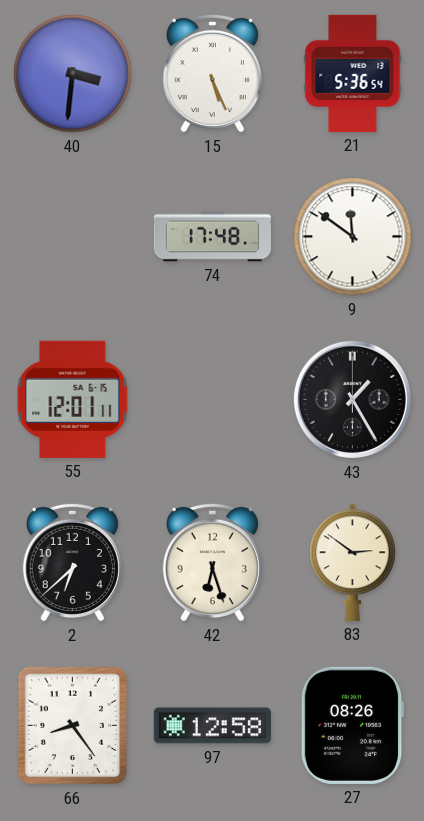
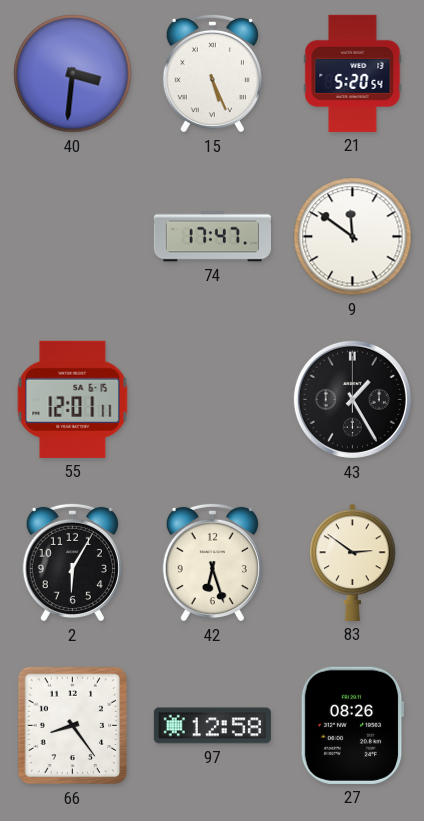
21: 5:36 -> 5:20 (353, 73)
74: 17:48 -> 17:47 (212, 237)
2: 6:38 -> 6:05 (72, 562)
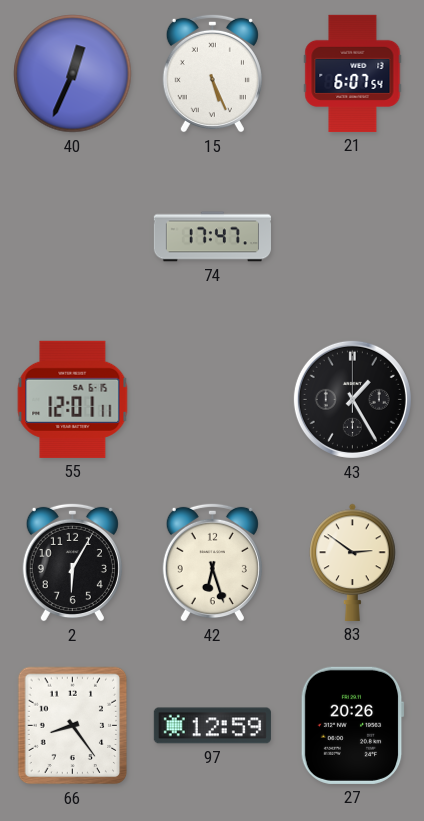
40: 3:31 -> 12:34 (73, 74)
21: 5:20 -> 6:07 (353, 73)
9: 11:51 -> none (353, 237)
97: 12:58 -> 12:59 (212, 726)
27: 08:26 -> 20:26 (352, 725)
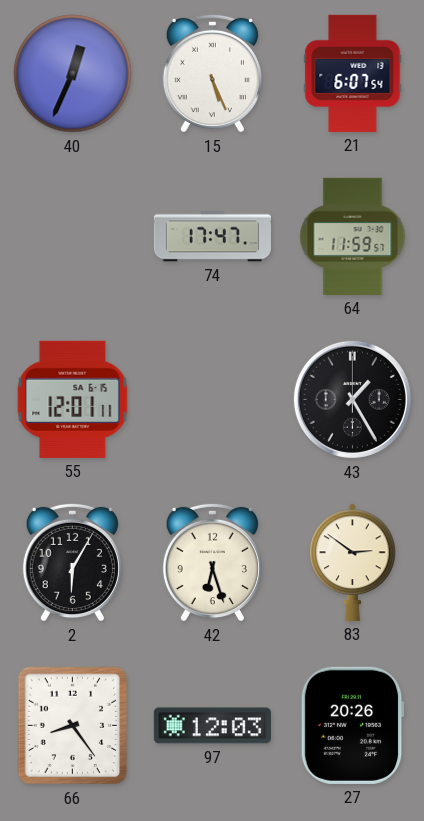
64: none -> 11:59 (353, 236)
97: 12:59 -> 12:03 (212, 726)
